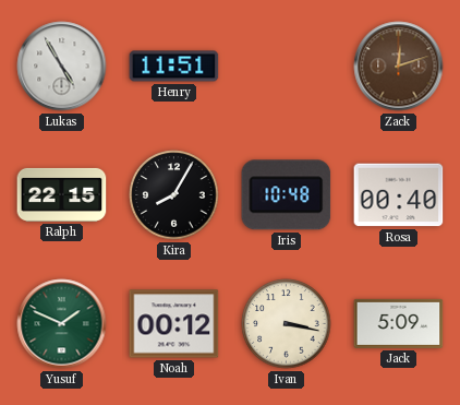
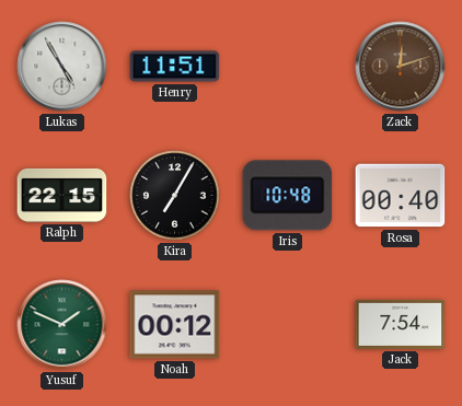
Kira: 8:05 -> 7:05 (175, 196)
Ivan: 3:17 -> none (287, 324)
Jack: 5:09 -> 7:54 (401, 324)
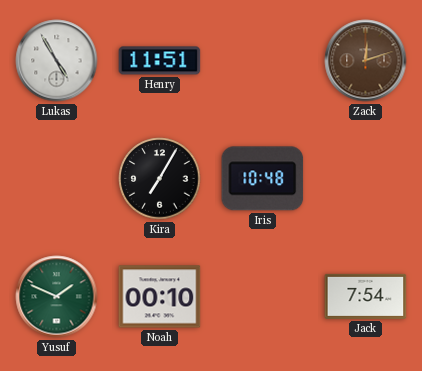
Ralph: 22:15 -> none (62, 195)
Rosa: 00:40 -> none (401, 196)
Noah: 00:12 -> 00:10 (160, 297)
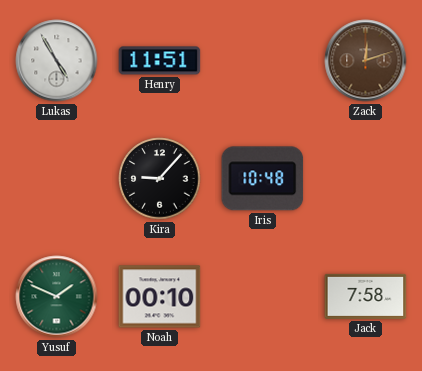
Kira: 7:05 -> 9:07 (160, 179)
Jack: 7:54 -> 7:58 (366, 296)
